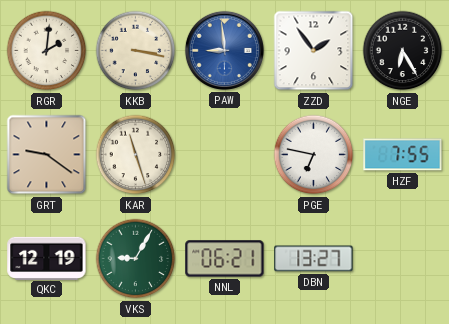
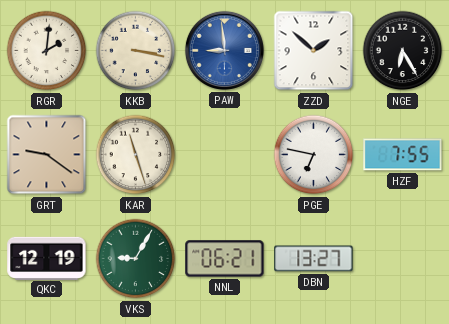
ZZD: 1:54 -> 1:52 (314, 51)
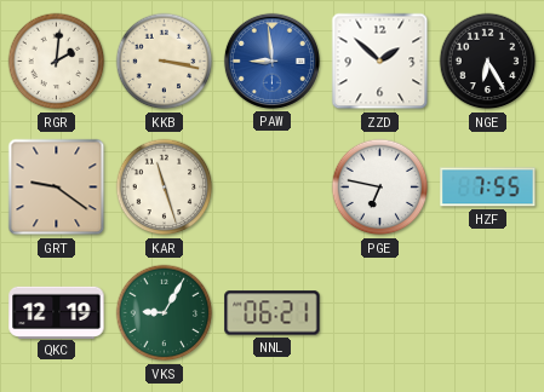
DBN: 13:27 -> none (314, 259)
